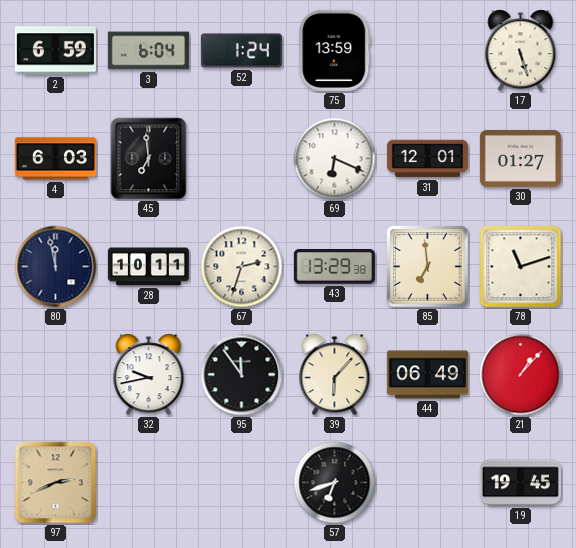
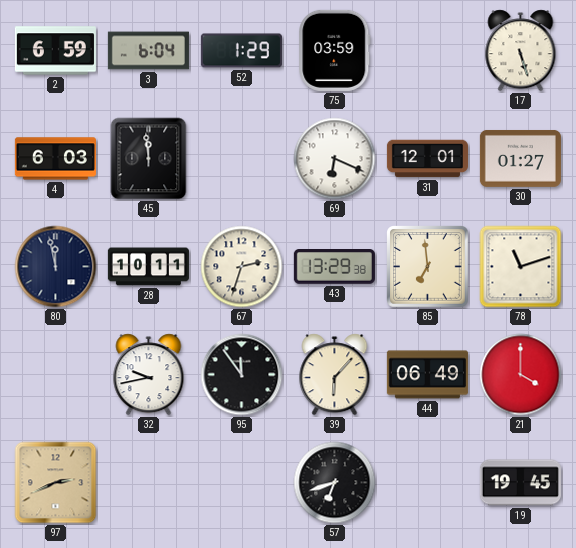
52: 1:24 -> 1:29 (241, 51)
75: 13:59 -> 03:59 (335, 50)
45: 6:59 -> 11:59 (149, 159)
21: 1:07 -> 4:00 (521, 375)
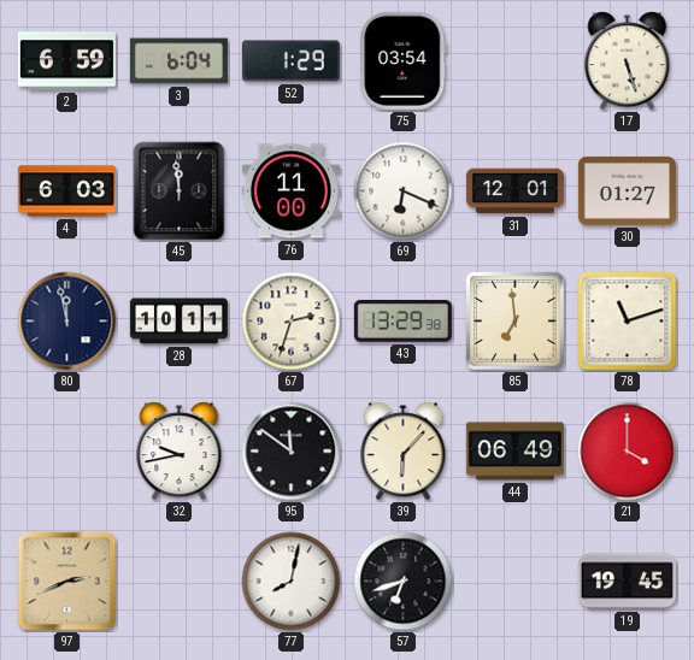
75: 03:59 -> 03:54 (404, 60)
76: none -> 11:00 (290, 191)
95: 11:54 -> 11:51 (292, 452)
77: none -> 8:02 (292, 582)
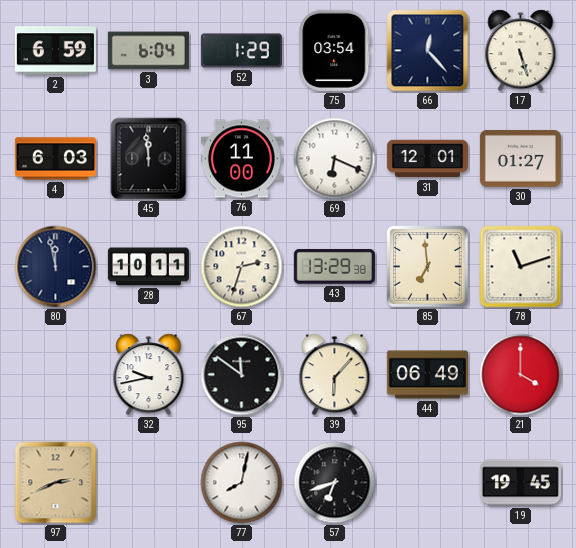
66: none -> 12:23 (428, 51)
